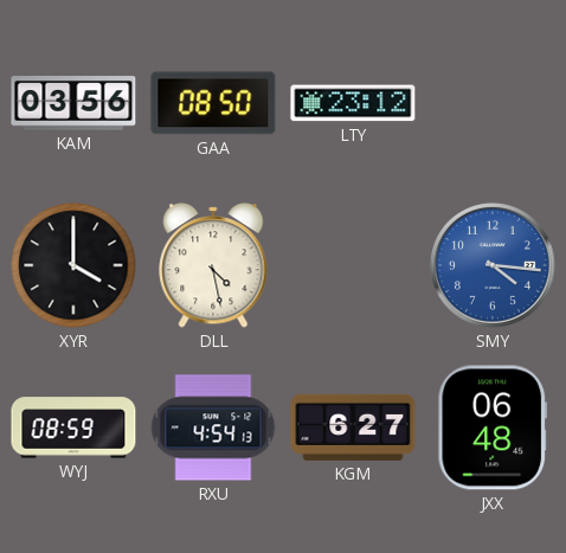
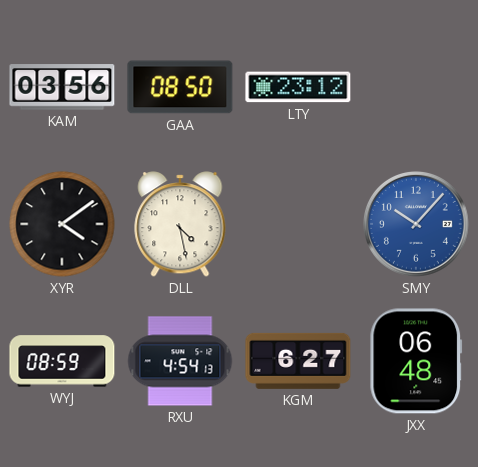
XYR: 4:00 -> 4:09 (62, 224)
SMY: 4:16 -> 10:07 (416, 224)
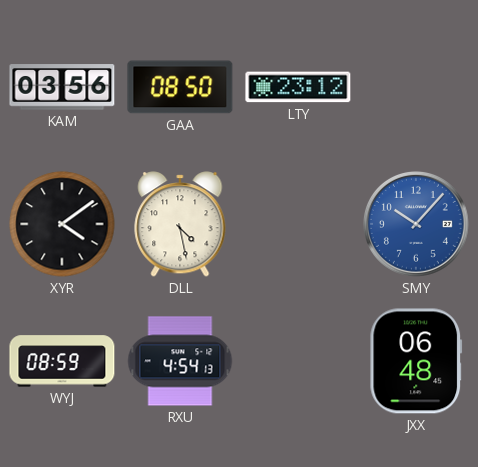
KGM: 6:27 -> none (298, 361)
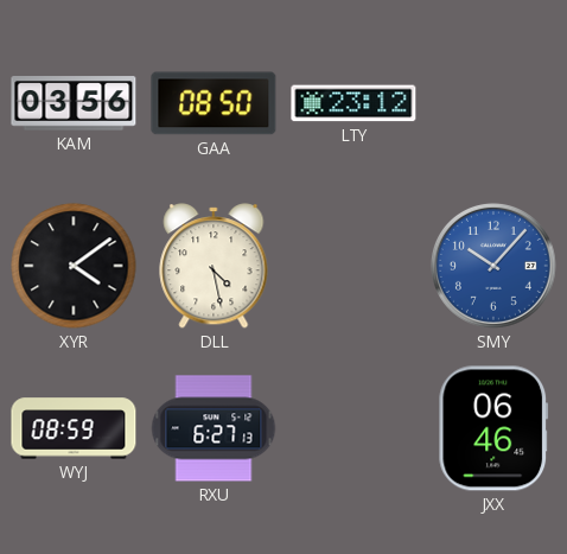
RXU: 4:54 -> 6:27 (214, 428)
JXX: 06:48 -> 06:46 (493, 428)
